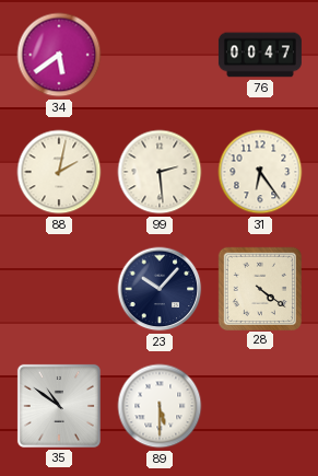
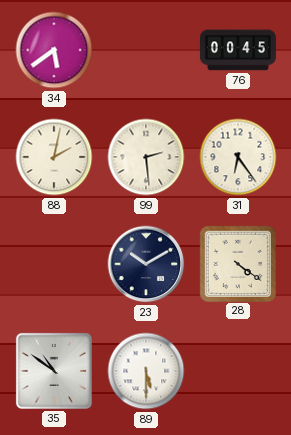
76: 00:47 -> 00:45 (238, 50)
23: 10:07 -> 10:10 (146, 264)
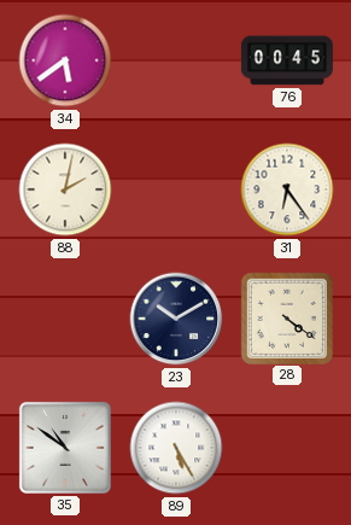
99: 2:29 -> none (146, 157)
89: 5:30 -> 5:25 (176, 448)
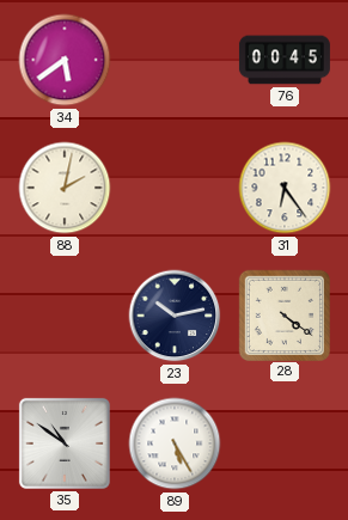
23: 10:10 -> 10:13 (175, 316)
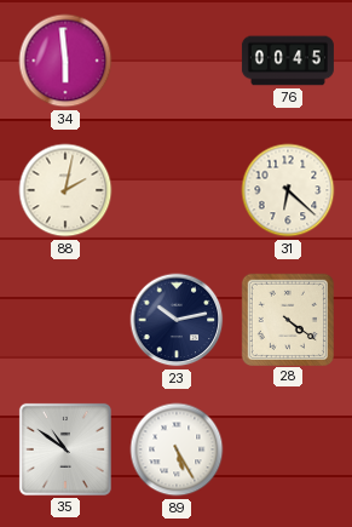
34: 5:39 -> 5:59 (65, 61)
31: 6:24 -> 6:22 (288, 190)
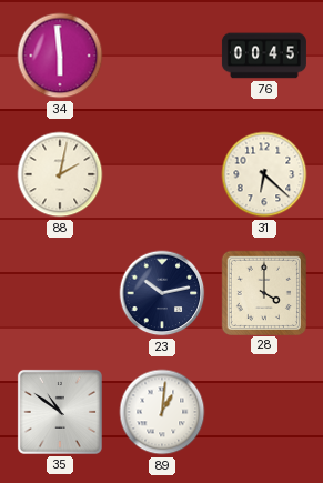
28: 4:21 -> 4:00 (263, 292)
89: 5:25 -> 1:01 (162, 412)
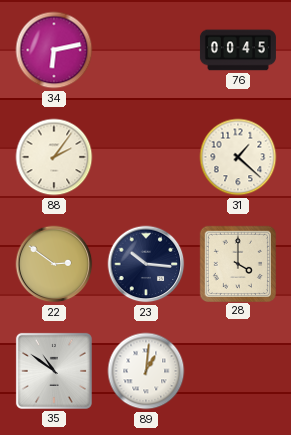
34: 5:59 -> 6:13 (54, 50)
88: 2:02 -> 2:06 (54, 157)
31: 6:22 -> 1:22 (238, 157)
22: none -> 2:51 (54, 264)
23: 10:13 -> 10:16 (146, 264)
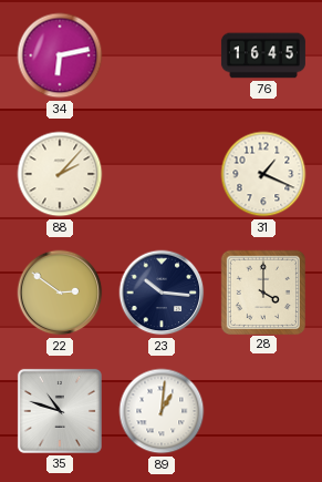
76: 00:45 -> 16:45 (263, 55)
88: 2:06 -> 2:07 (60, 174)
31: 1:22 -> 1:19 (263, 174)
35: 10:51 -> 10:48 (60, 411)
